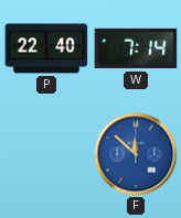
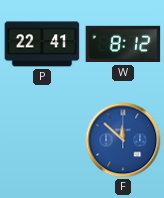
P: 22:40 -> 22:41 (42, 44)
W: 7:14 -> 8:12 (123, 44)
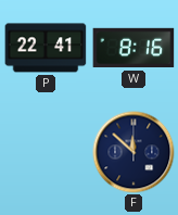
W: 8:12 -> 8:16 (133, 48)
F dial: blue -> navy (133, 152)
